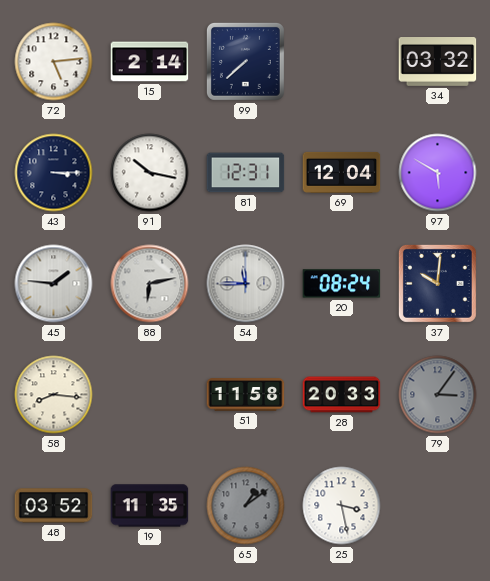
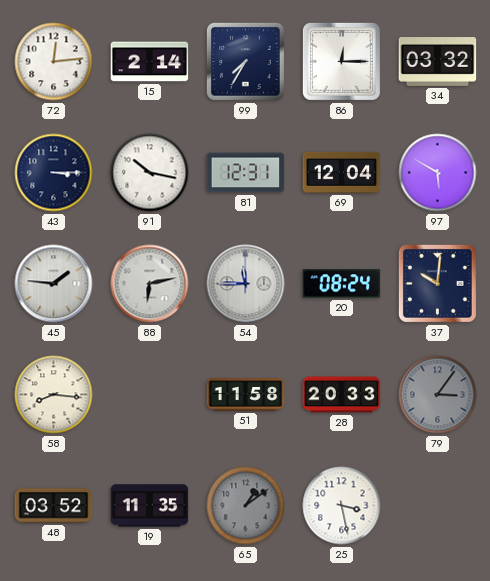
72: 5:14 -> 12:14 (54, 62)
99: 7:38 -> 7:35 (245, 61)
86: none -> 12:15 (341, 61)
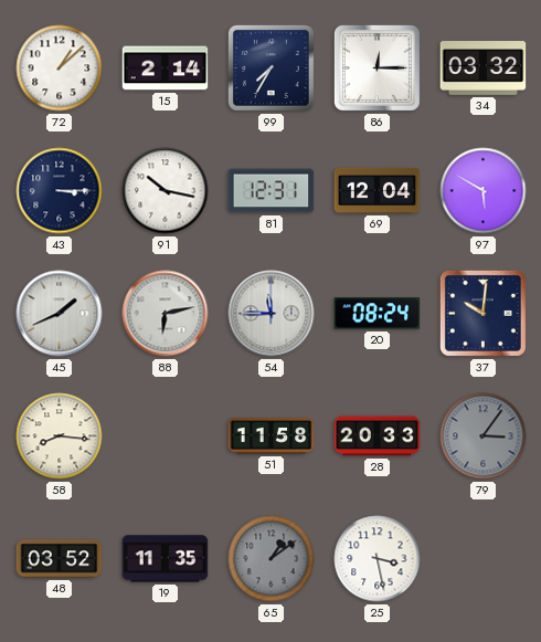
72: 12:14 -> 1:08 (60, 69)
45: 1:46 -> 1:41 (60, 314)
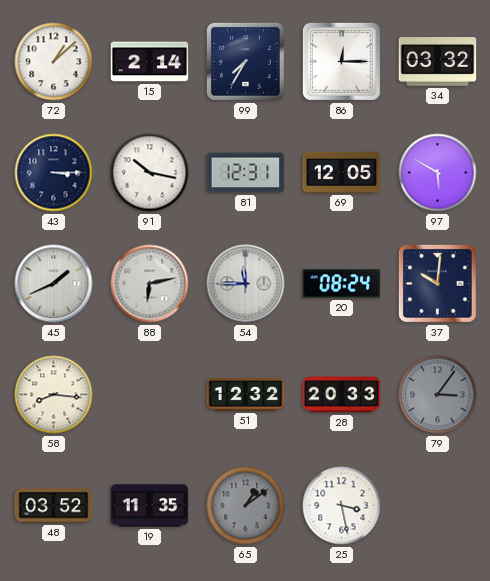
69: 12:04 -> 12:05 (342, 172)
51: 11:58 -> 12:32 (246, 395)
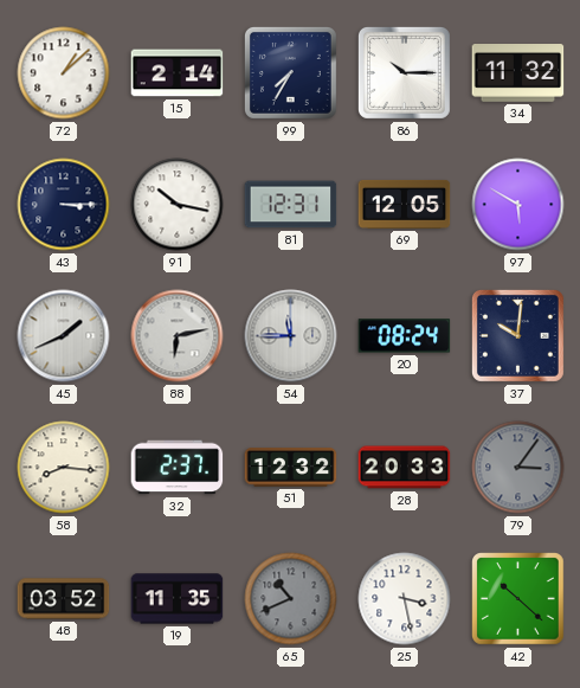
86: 12:15 -> 10:15 (404, 72)
34: 03:32 -> 11:32 (518, 73)
32: none -> 2:37 (178, 468)
65: 1:09 -> 10:41 (291, 599)
42: none -> 10:22 (518, 599)
